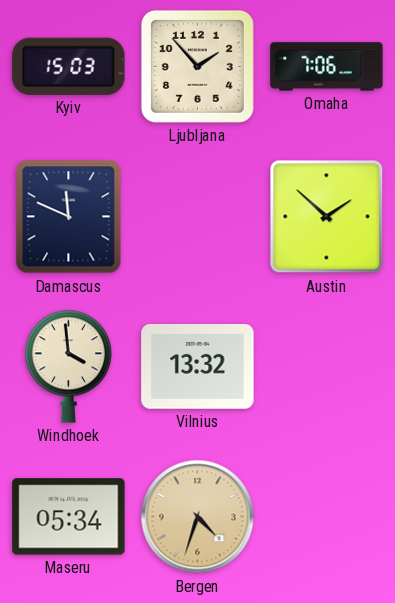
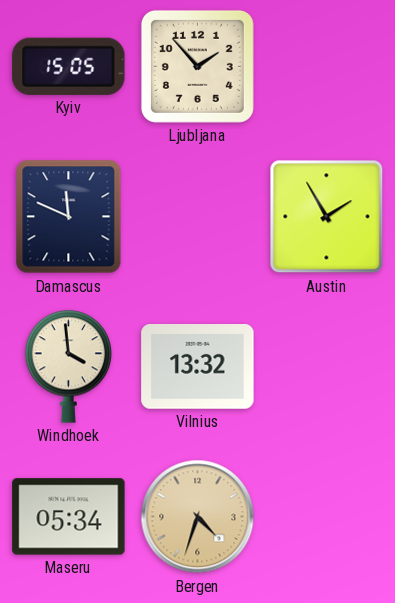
Kyiv: 15:03 -> 15:05 (69, 66)
Omaha: 7:06 -> none (327, 67)
Austin: 1:52 -> 1:55 (327, 217)
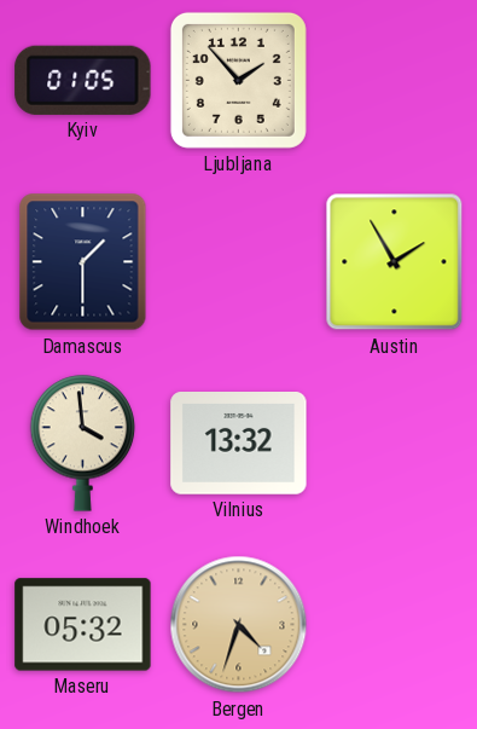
Kyiv: 15:05 -> 01:05 (83, 80)
Damascus: 11:49 -> 1:30 (83, 262)
Maseru: 05:34 -> 05:32 (83, 625)
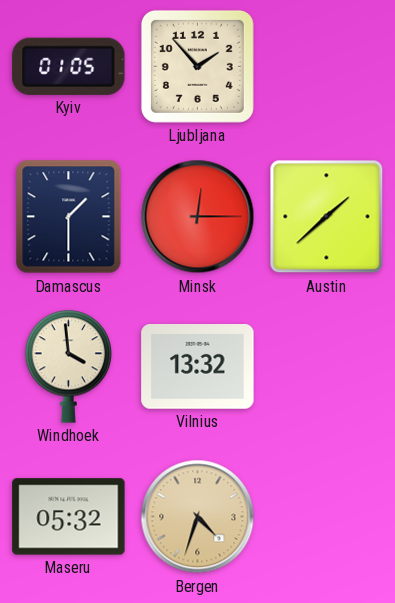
Minsk: none -> 12:15 (198, 217)
Austin: 1:55 -> 1:38 (327, 217)
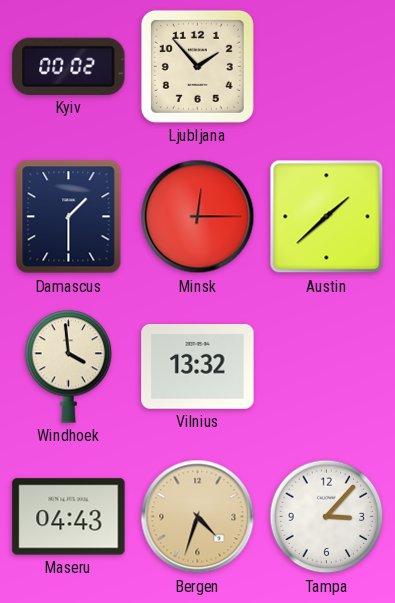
Kyiv: 01:05 -> 00:02 (69, 66)
Maseru: 05:32 -> 04:43 (69, 517)
Tampa: none -> 3:07 (327, 517)
